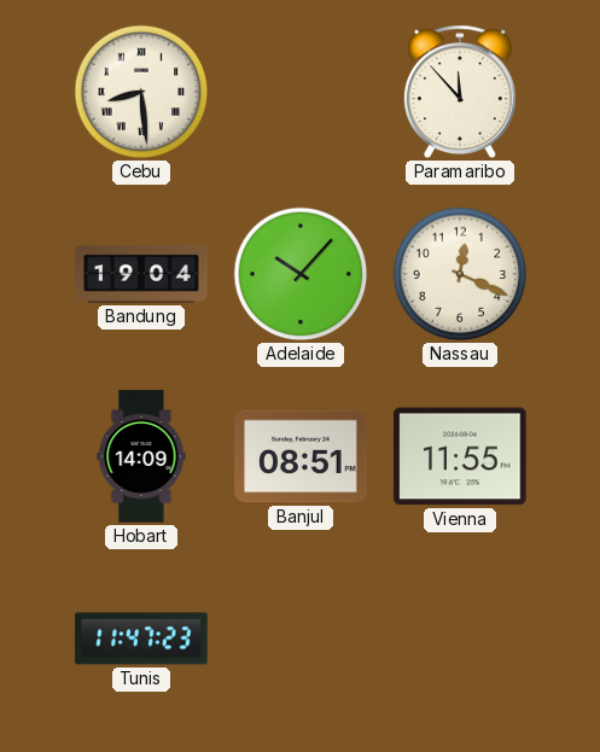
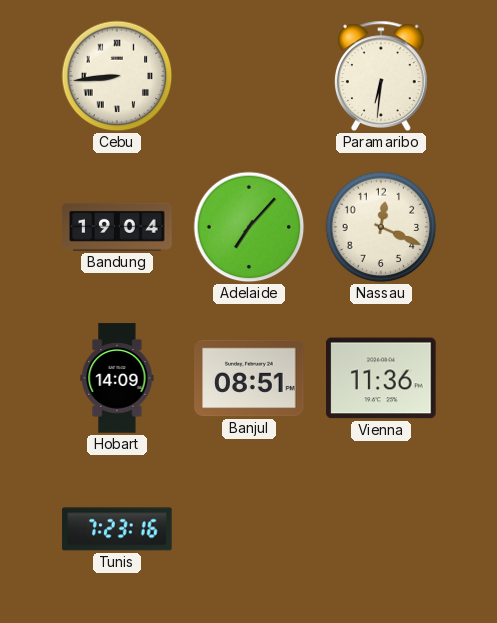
Cebu: 8:29 -> 8:44 (117, 76)
Paramaribo: 11:53 -> 6:31 (382, 76)
Adelaide: 10:07 -> 7:07 (249, 227)
Vienna: 11:55 -> 11:36 (381, 378)
Tunis: 11:47 -> 7:23 (117, 529)
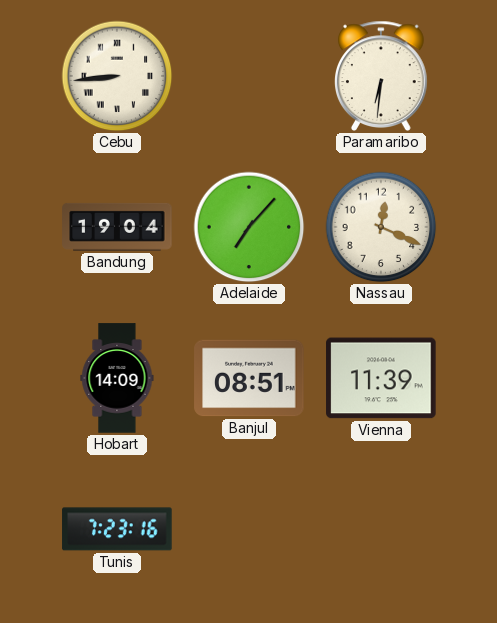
Vienna: 11:36 -> 11:39 (381, 378)
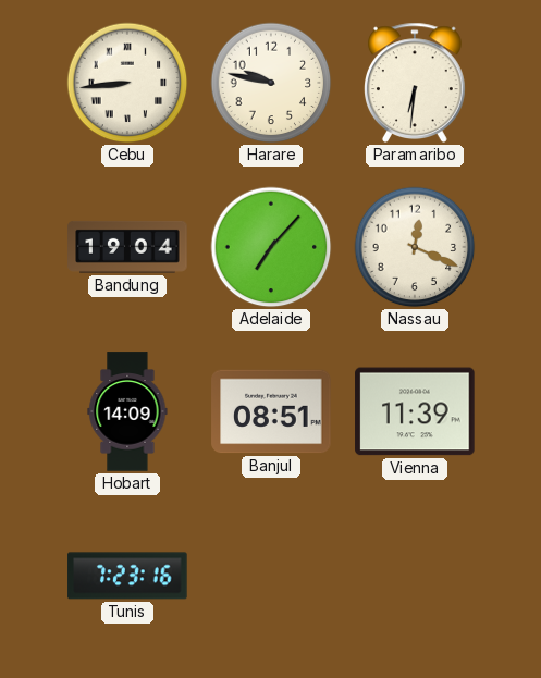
Harare: none -> 9:47 (271, 83)
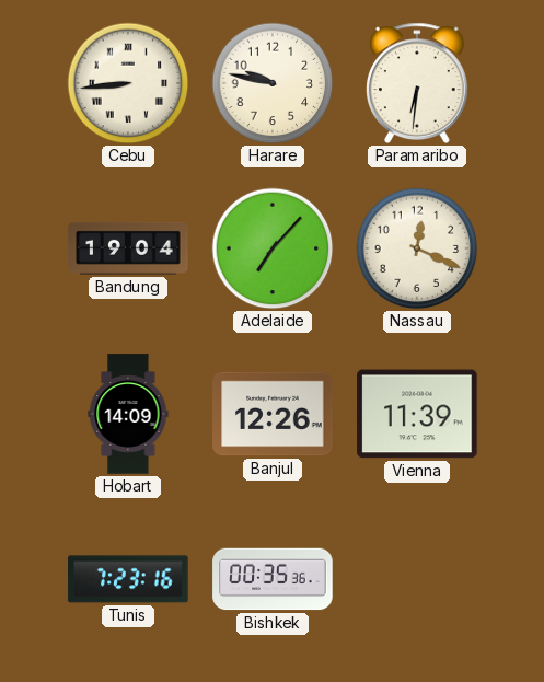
Banjul: 08:51 -> 12:26 (273, 414)
Bishkek: none -> 00:35 (273, 579)
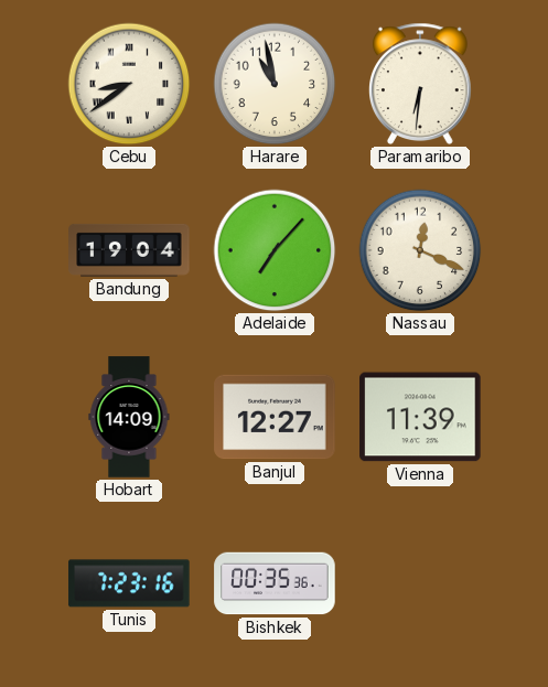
Cebu: 8:44 -> 8:39 (129, 84)
Harare: 9:47 -> 10:58 (275, 84)
Banjul: 12:26 -> 12:27 (275, 417)
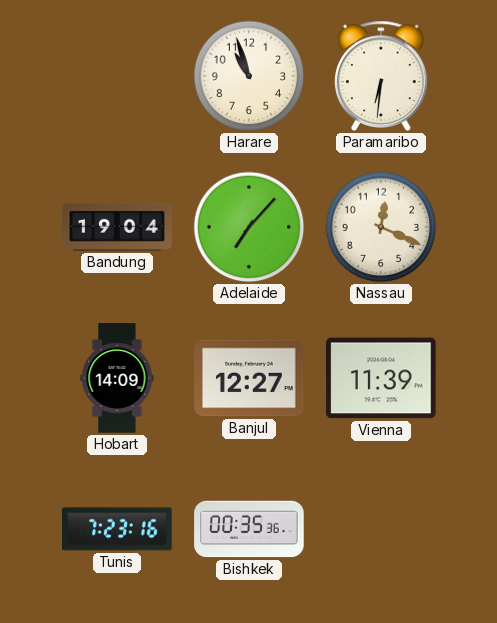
Cebu: 8:39 -> none (129, 84)
Harare: 10:58 -> 10:57 (249, 76)
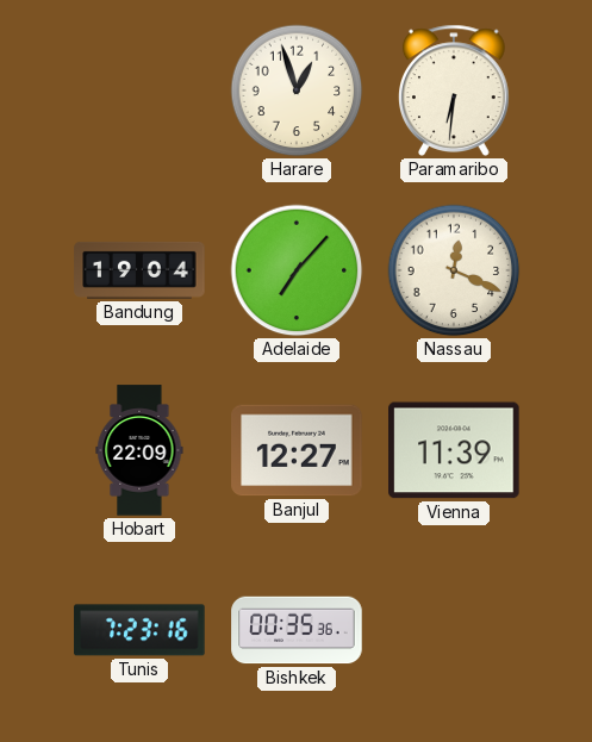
Harare: 10:57 -> 12:57 (297, 91)
Hobart: 14:09 -> 22:09 (139, 450)
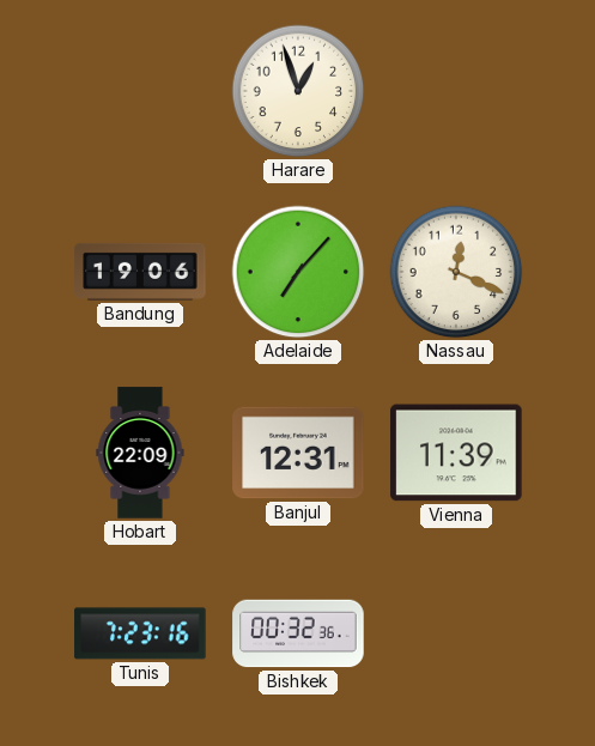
Paramaribo: 6:31 -> none (455, 91)
Bandung: 19:04 -> 19:06 (140, 272)
Banjul: 12:27 -> 12:31 (298, 453)
Bishkek: 00:35 -> 00:32 (298, 633)
